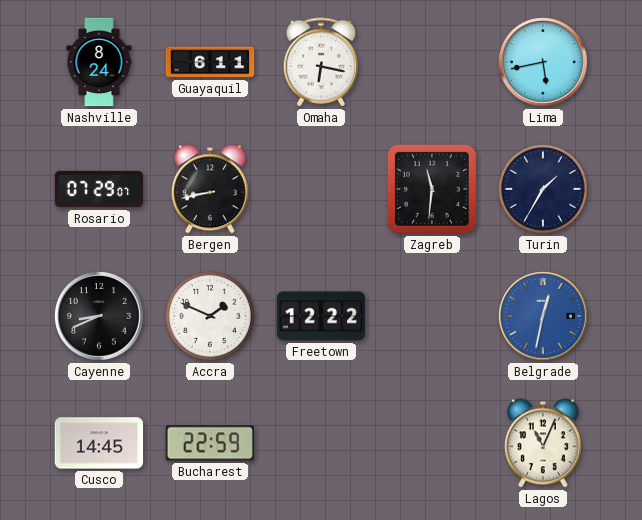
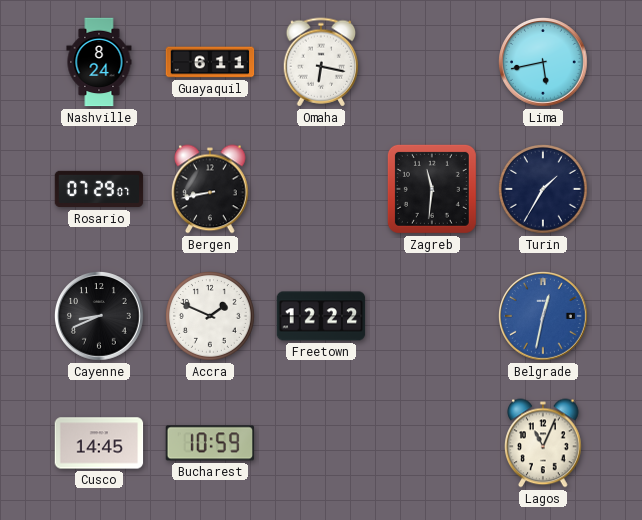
Bucharest: 22:59 -> 10:59 (210, 443)
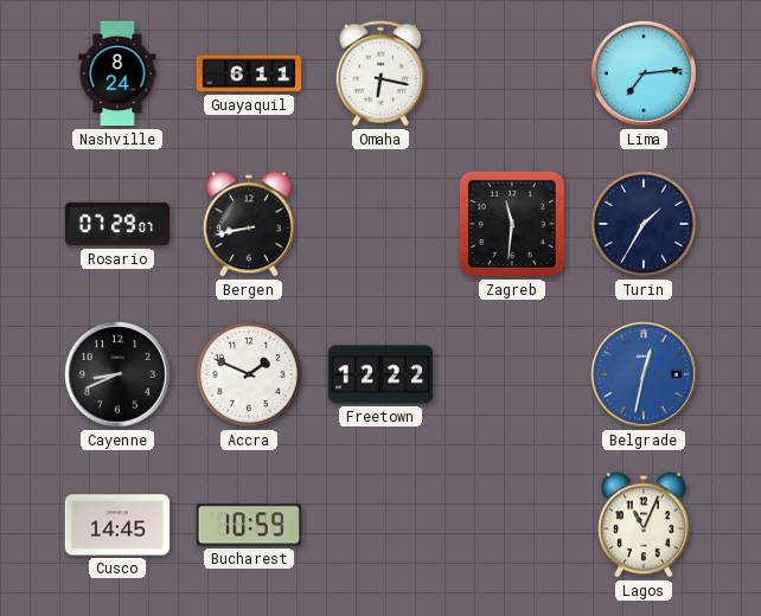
Lima: 5:43 -> 7:14 (645, 75)
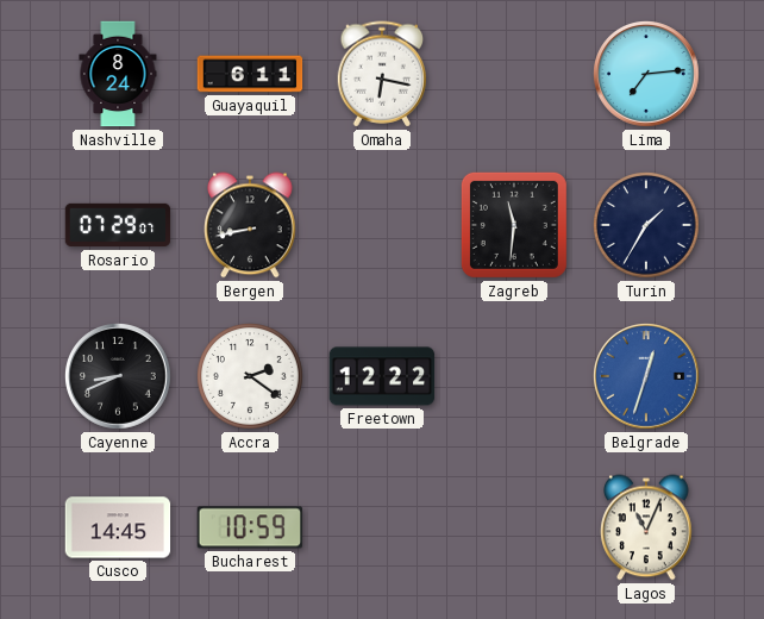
Accra: 1:49 -> 2:21 (251, 377)
Belgrade: 12:32 -> 12:33 (647, 377)
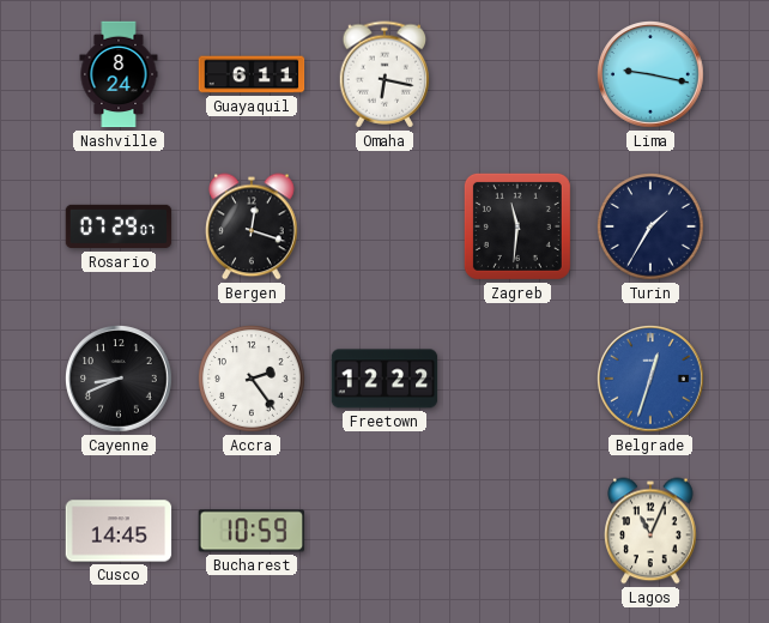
Lima: 7:14 -> 9:17 (652, 75)
Bergen: 8:43 -> 12:18 (252, 226)
Accra: 2:21 -> 2:24 (253, 380)
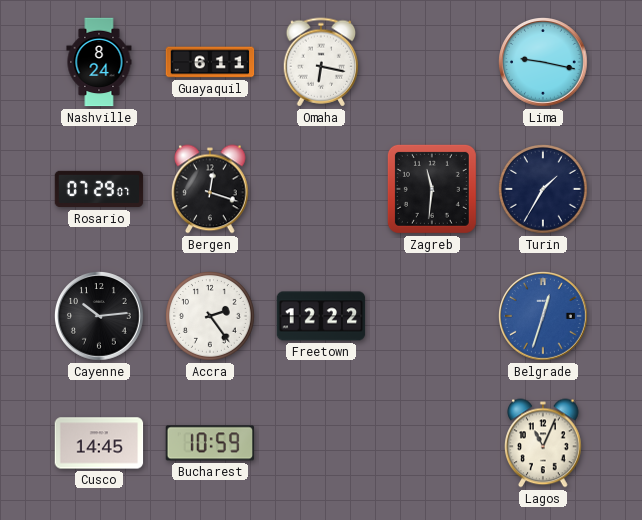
Cayenne: 8:41 -> 10:14 (100, 317)
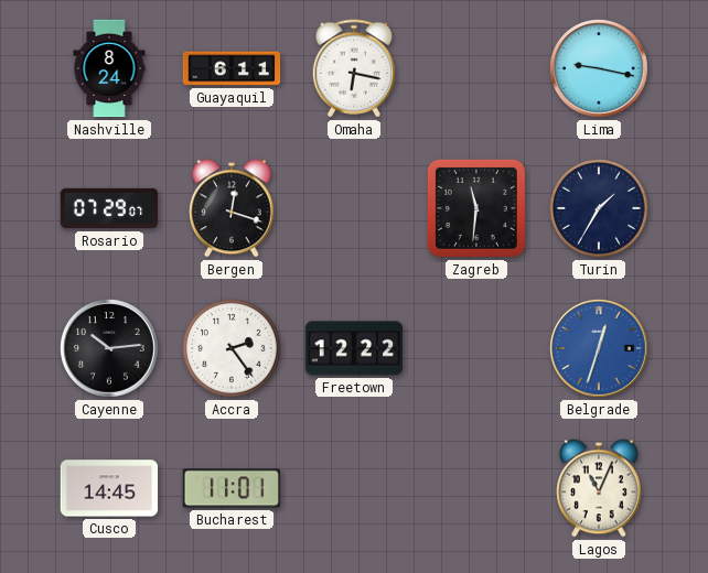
Bucharest: 10:59 -> 11:01 (232, 488)
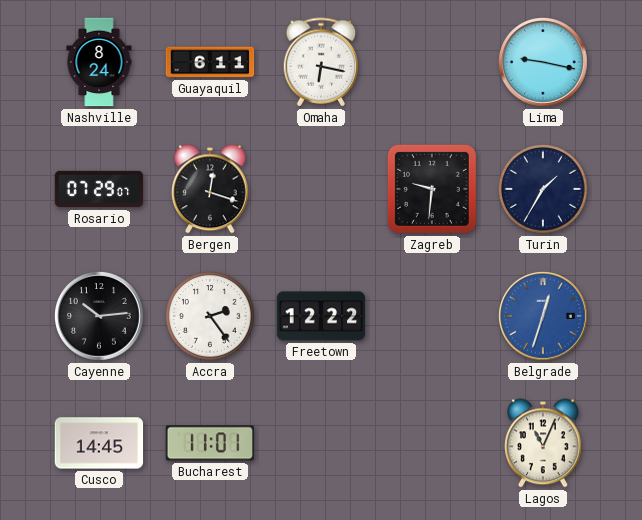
Zagreb: 11:31 -> 9:31 (432, 189)
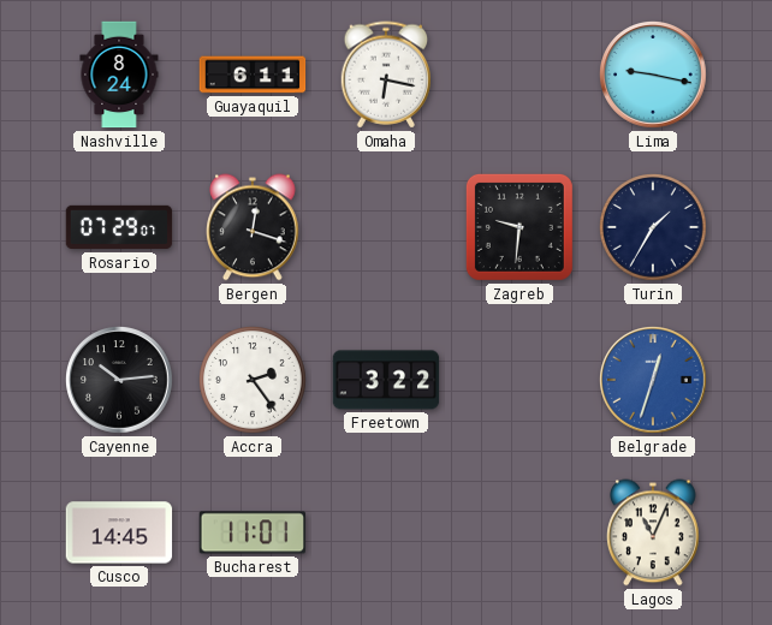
Freetown: 12:22 -> 3:22 (386, 380)
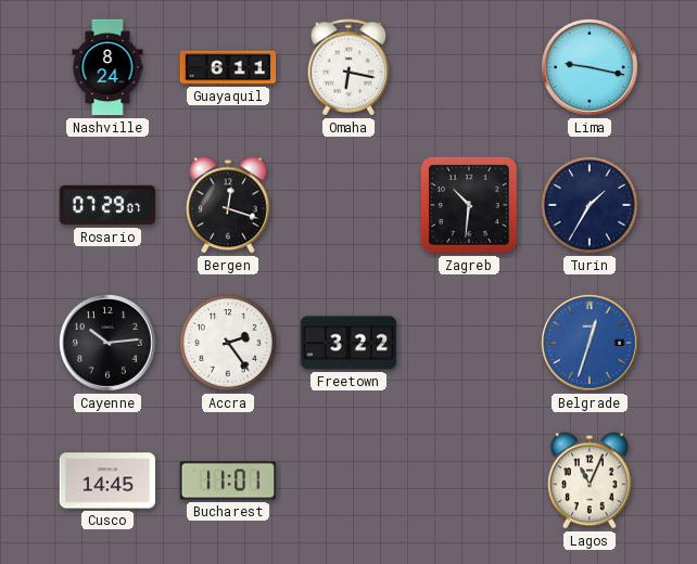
Zagreb: 9:31 -> 10:31 (469, 205)
